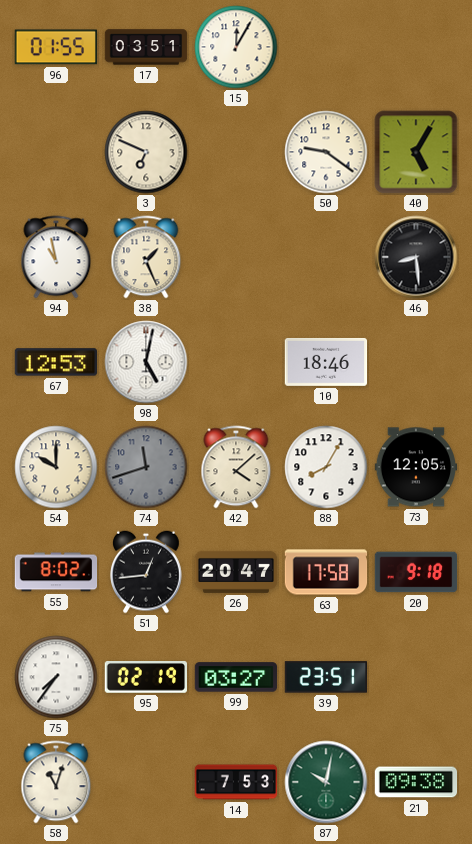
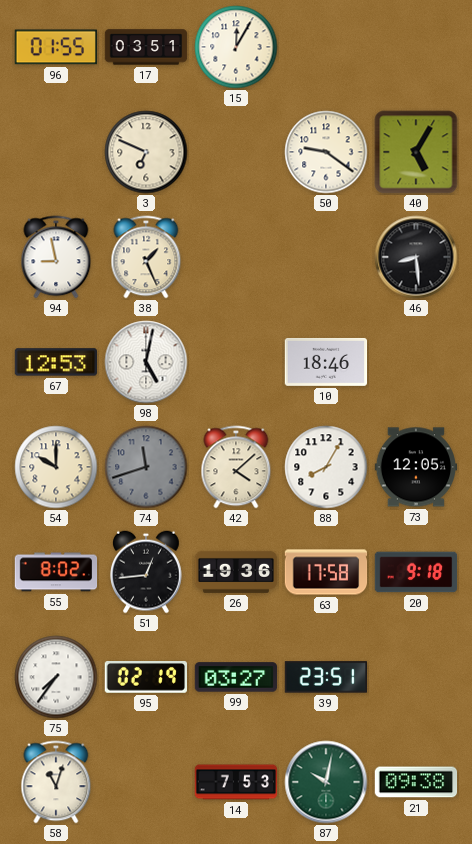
94: 10:58 -> 8:58 (56, 257)
26: 20:47 -> 19:36 (236, 572)
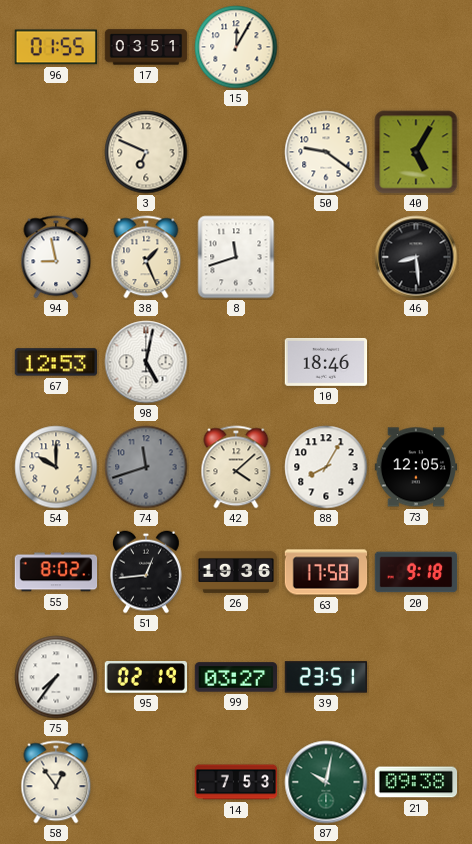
8: none -> 11:42 (236, 257)
58: 11:03 -> 12:54 (56, 782)
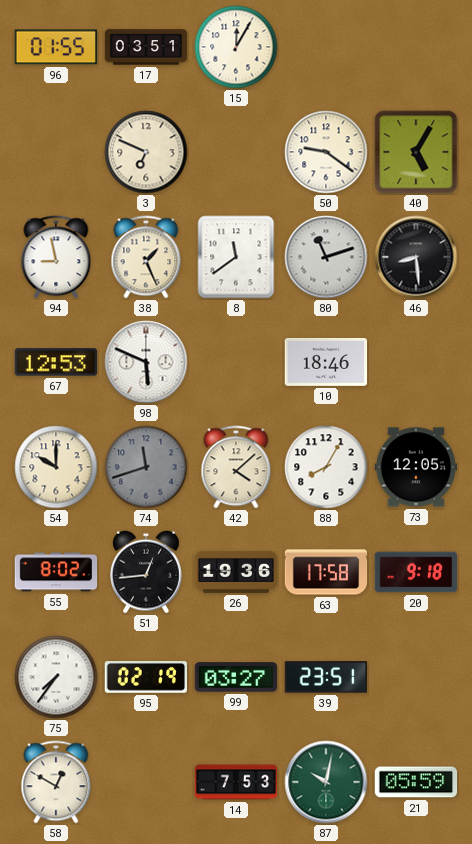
8: 11:42 -> 11:39 (236, 257)
80: none -> 11:12 (326, 257)
98: 5:02 -> 5:49 (146, 362)
58: 12:54 -> 12:50 (56, 782)
21: 09:38 -> 05:59 (416, 782)
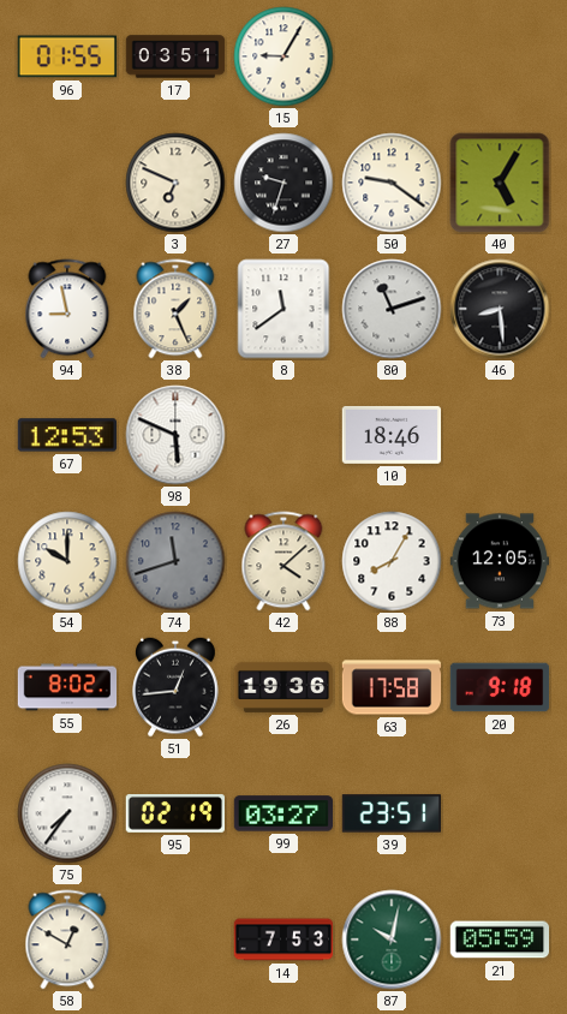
15: 12:05 -> 9:05 (283, 56)
27: none -> 9:33 (283, 183)
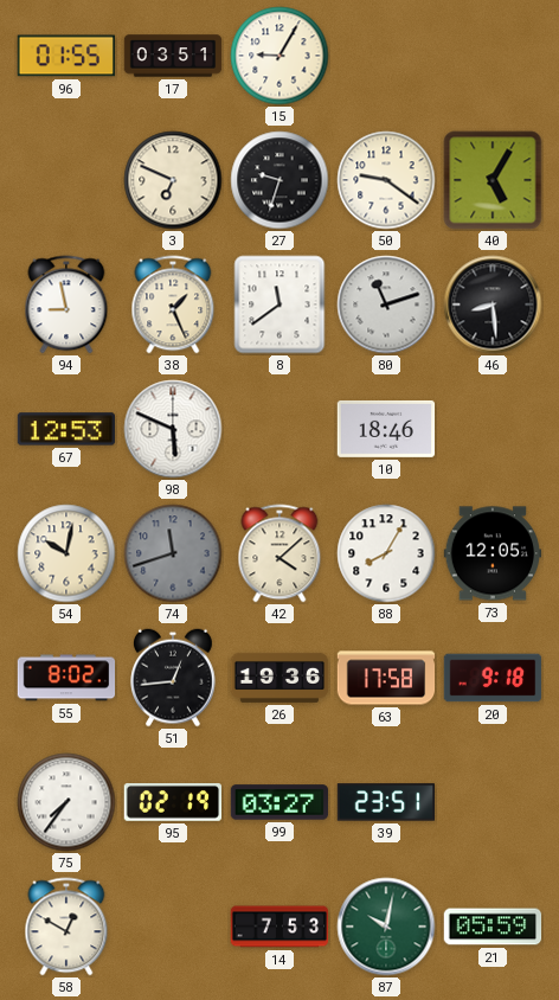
54: 10:00 -> 10:02 (66, 553)
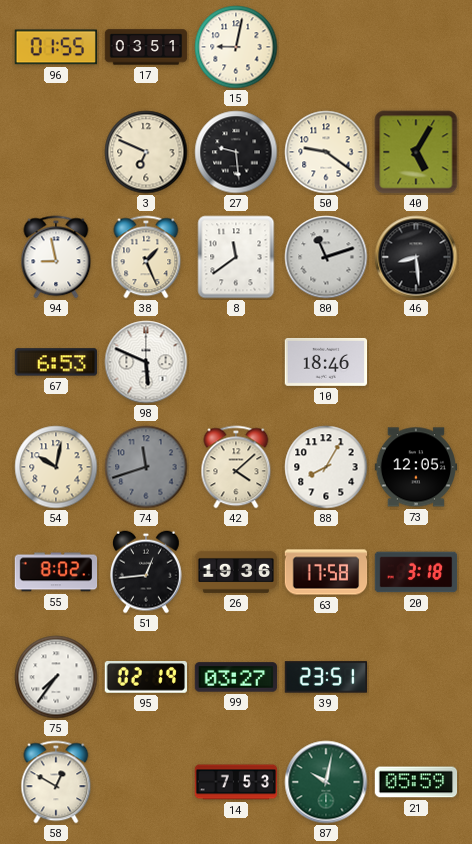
15: 9:05 -> 9:02 (236, 47)
27: 9:33 -> 9:29 (236, 152)
67: 12:53 -> 6:53 (55, 362)
20: 9:18 -> 3:18 (416, 572)
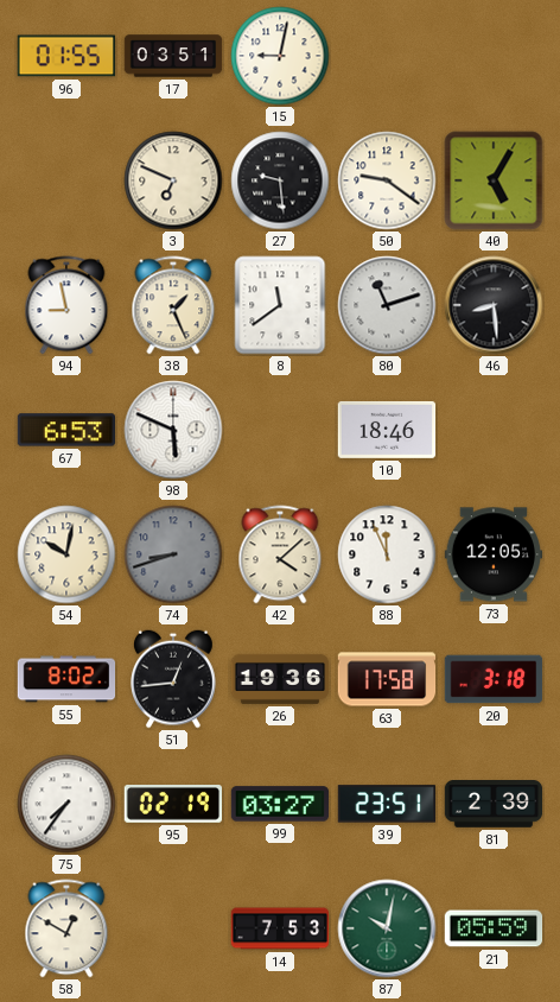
74: 11:42 -> 8:42 (173, 554)
88: 8:05 -> 11:56 (387, 554)
81: none -> 2:39 (494, 805)
